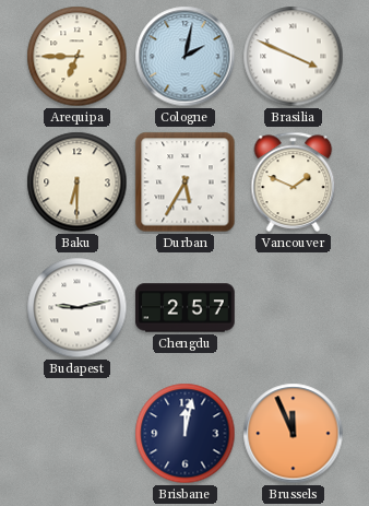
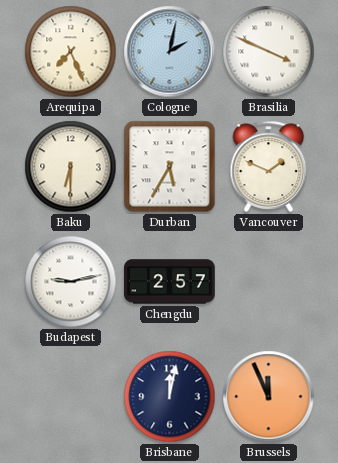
Arequipa: 6:45 -> 7:26 (71, 52)
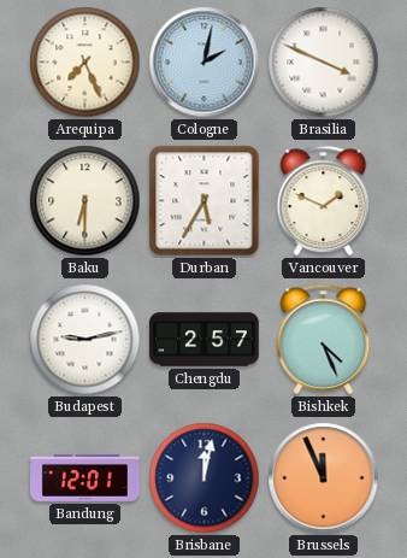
Bishkek: none -> 4:26 (324, 339)
Bandung: none -> 12:01 (85, 477)
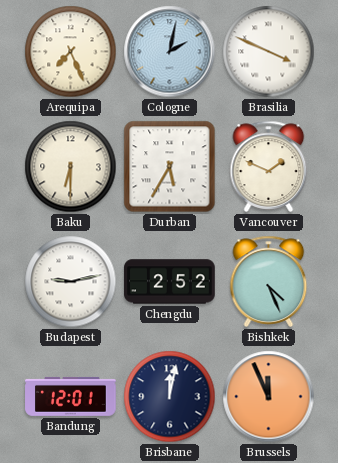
Chengdu: 2:57 -> 2:52 (170, 282)
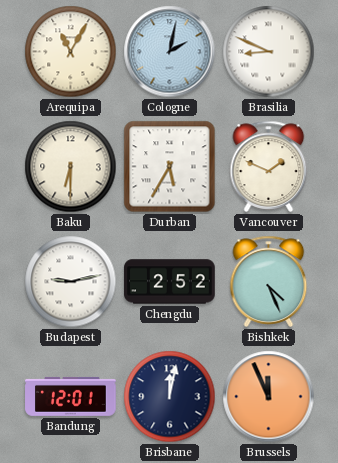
Arequipa: 7:26 -> 11:05 (71, 52)
Brasilia: 3:49 -> 8:49 (269, 52)
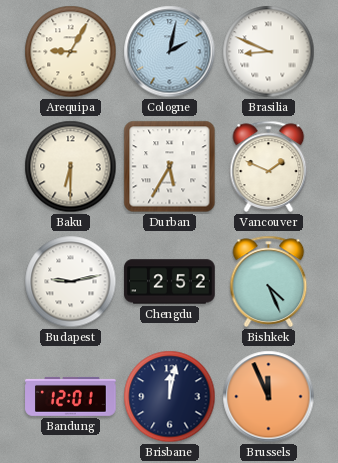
Arequipa: 11:05 -> 9:05 (71, 52)
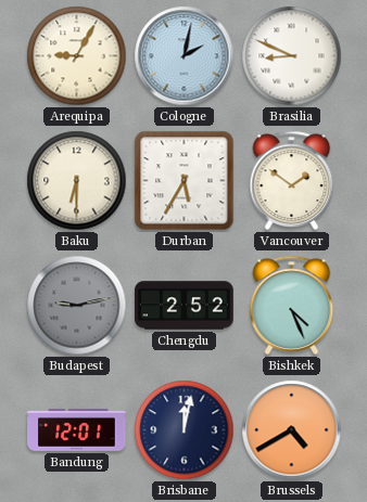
Vancouver: 1:49 -> 1:51 (292, 180)
Budapest dial: white -> grey (77, 306)
Brussels: 11:56 -> 4:40 (292, 430)
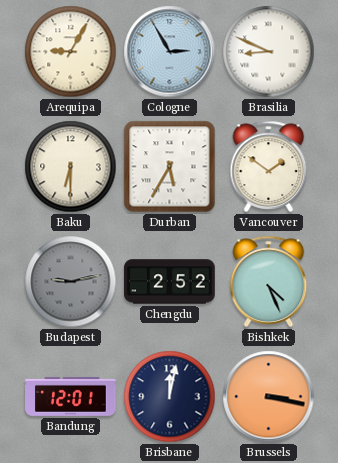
Cologne: 2:02 -> 2:55 (170, 52)
Brussels: 4:40 -> 3:17 (269, 397)
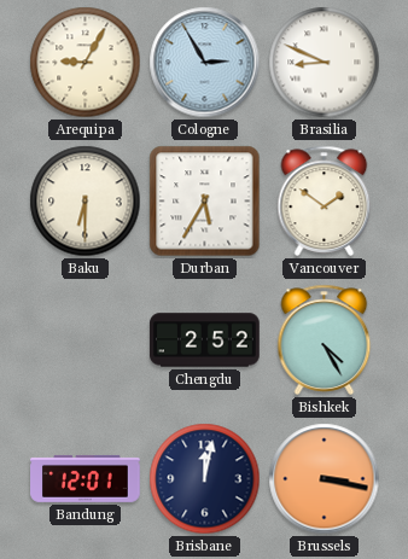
Budapest: 9:13 -> none (71, 282)
Bishkek: 4:26 -> 4:25 (325, 339)
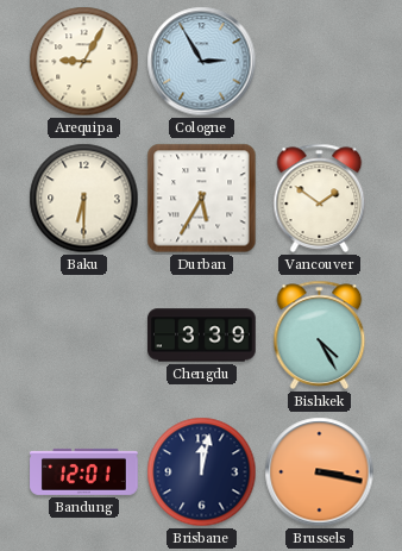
Brasilia: 8:49 -> none (325, 63)
Chengdu: 2:52 -> 3:39 (202, 336)
